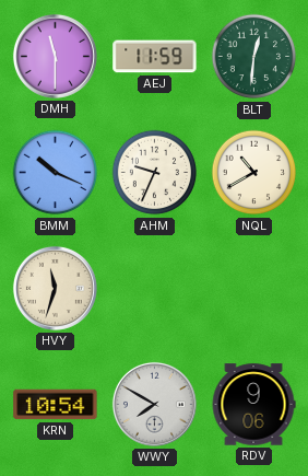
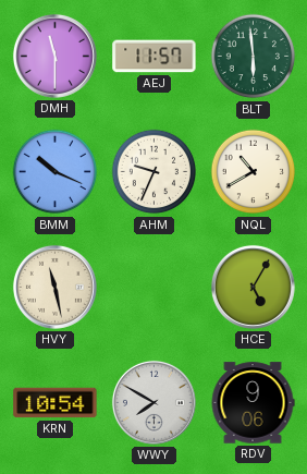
AEJ: 11:59 -> 11:57 (155, 57)
BLT: 12:31 -> 5:59 (254, 57)
HVY: 11:33 -> 11:28 (54, 287)
HCE: none -> 5:05 (253, 287)
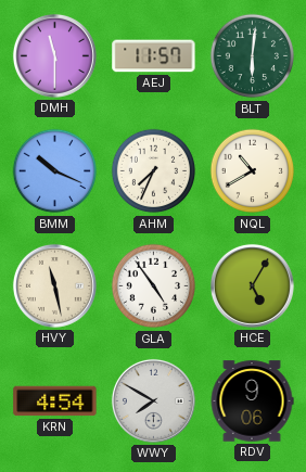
BLT: 5:59 -> 6:01 (253, 56)
AHM: 9:34 -> 7:34 (154, 171)
GLA: none -> 4:54 (154, 286)
KRN: 10:54 -> 4:54 (55, 401)
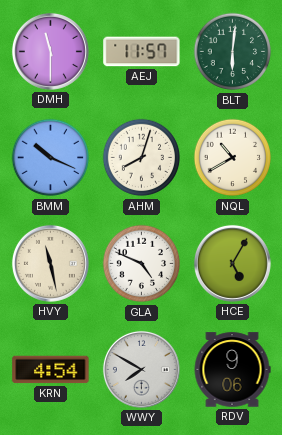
AHM: 7:34 -> 8:03 (142, 158)
GLA: 4:54 -> 4:49 (142, 264)
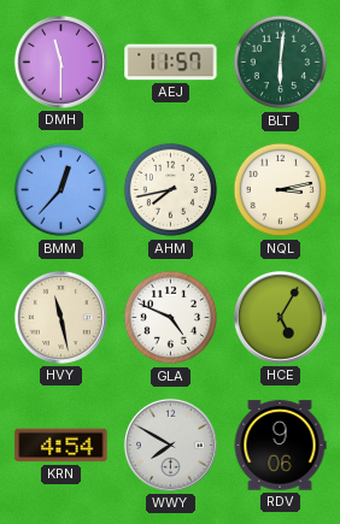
BMM: 10:19 -> 12:37 (61, 190)
AHM: 8:03 -> 7:43 (171, 190)
NQL: 10:40 -> 3:13 (281, 190)
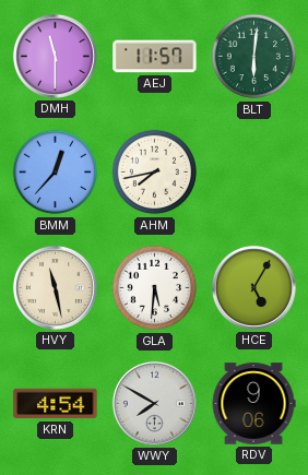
NQL: 3:13 -> none (281, 190)
GLA: 4:49 -> 5:31 (155, 288)
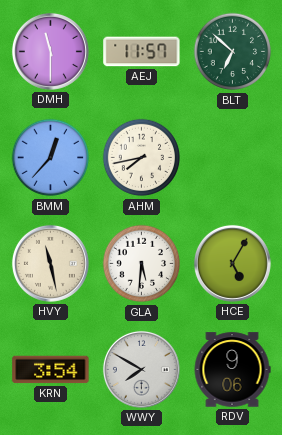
BLT: 6:01 -> 6:52 (233, 52)
KRN: 4:54 -> 3:54 (51, 370)
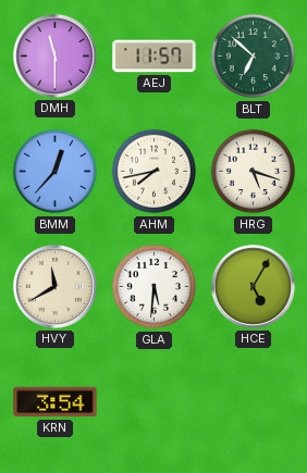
HRG: none -> 5:18 (254, 172)
HVY: 11:28 -> 11:40 (54, 286)
WWY: 7:50 -> none (141, 369)
RDV: 9:06 -> none (232, 370)
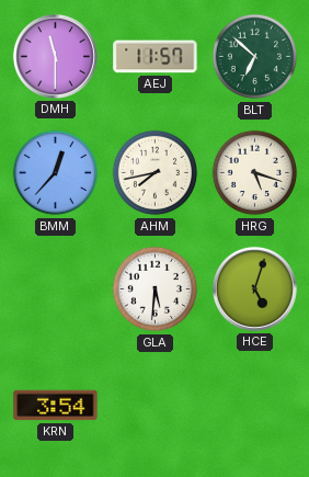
HVY: 11:40 -> none (54, 286)
HCE: 5:05 -> 5:03 (254, 288)
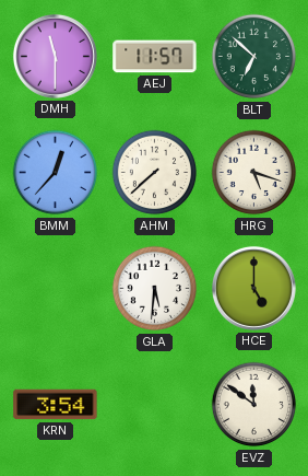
AHM: 7:43 -> 7:38 (155, 173)
HCE: 5:03 -> 5:00 (253, 288)
EVZ: none -> 11:51 (254, 405)
